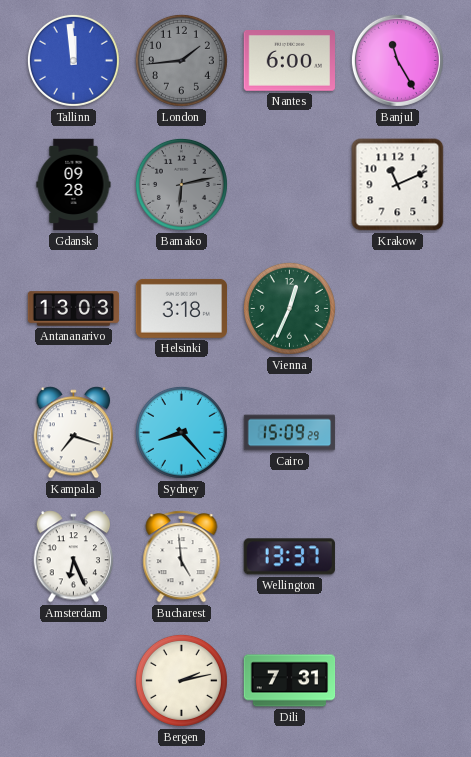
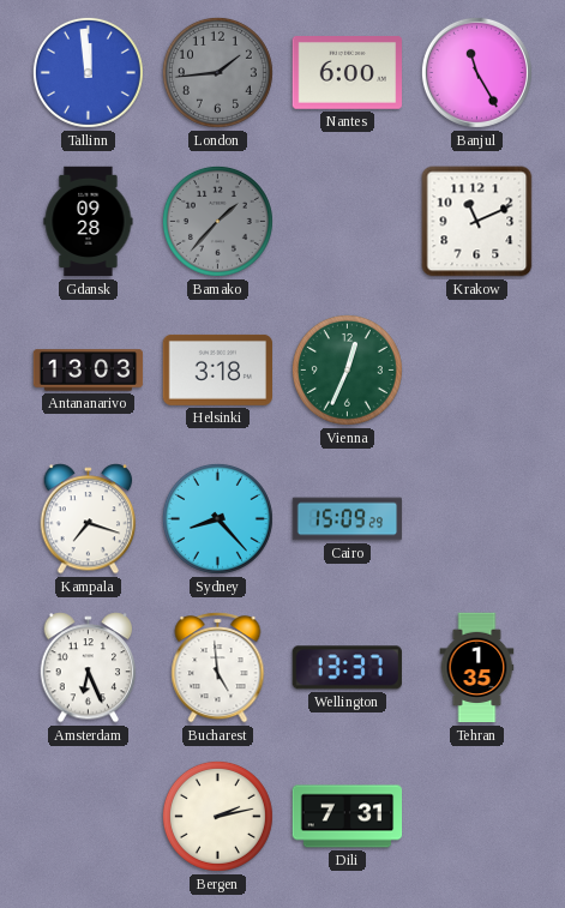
Bamako: 6:13 -> 1:37 (217, 221)
Tehran: none -> 1:35 (477, 668)
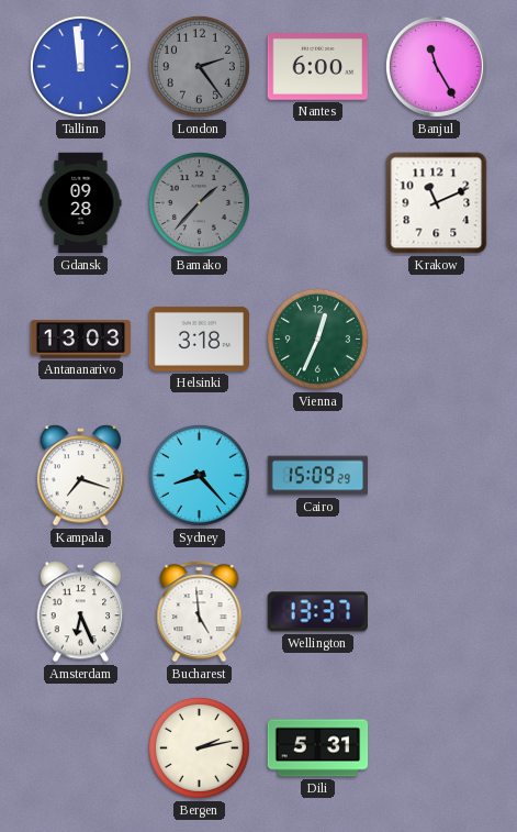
London: 1:44 -> 2:24 (199, 66)
Tehran: 1:35 -> none (477, 668)
Dili: 7:31 -> 5:31 (318, 748)
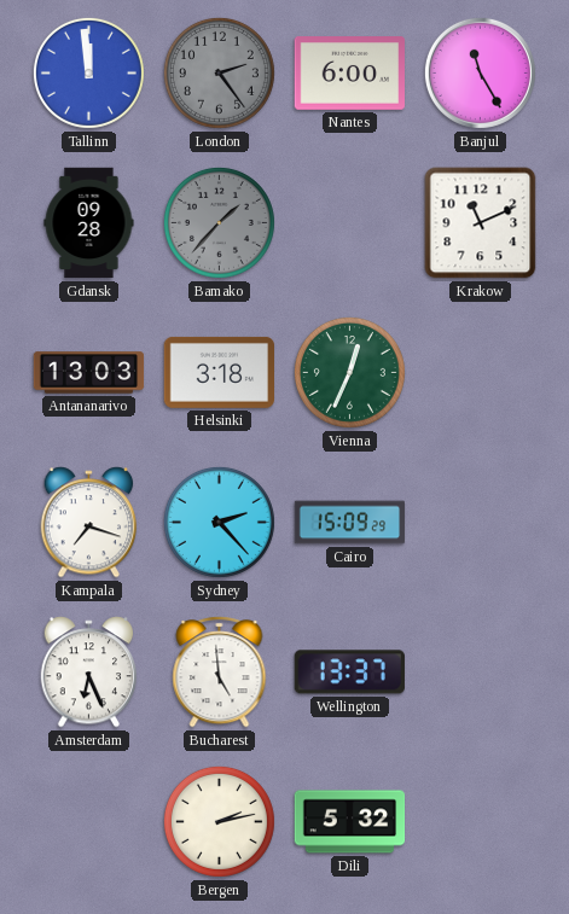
Sydney: 8:23 -> 2:23 (219, 522)
Dili: 5:31 -> 5:32 (350, 822)
